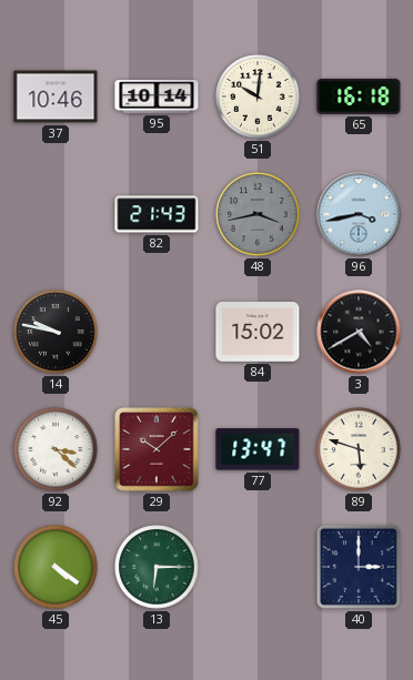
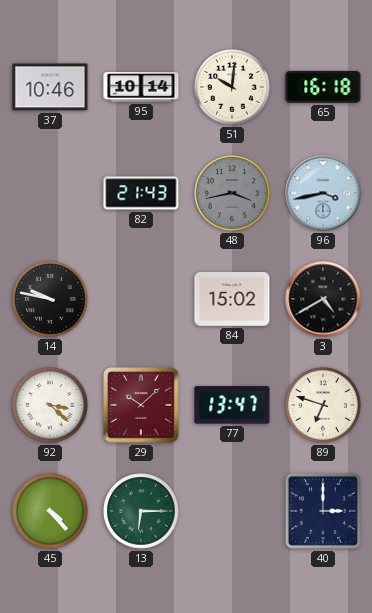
89: 5:48 -> 6:48 (323, 405)
45: 4:21 -> 4:23 (50, 511)
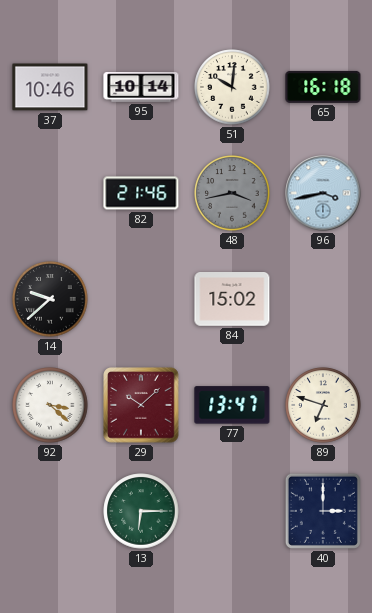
82: 21:43 -> 21:46 (141, 193)
14: 9:47 -> 9:38 (50, 299)
3: 4:40 -> none (323, 299)
45: 4:23 -> none (50, 511)
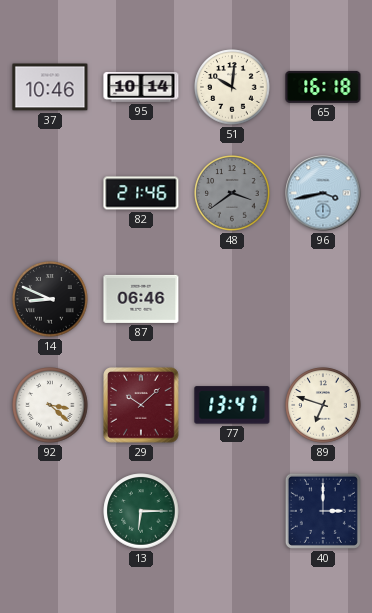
48: 3:43 -> 3:39 (232, 193)
14: 9:38 -> 8:49 (50, 299)
87: none -> 06:46 (141, 299)
84: 15:02 -> none (232, 300)
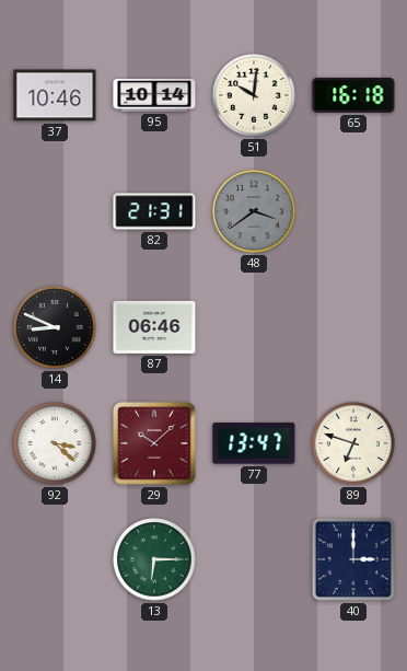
82: 21:46 -> 21:31 (154, 211)
96: 3:43 -> none (323, 193)
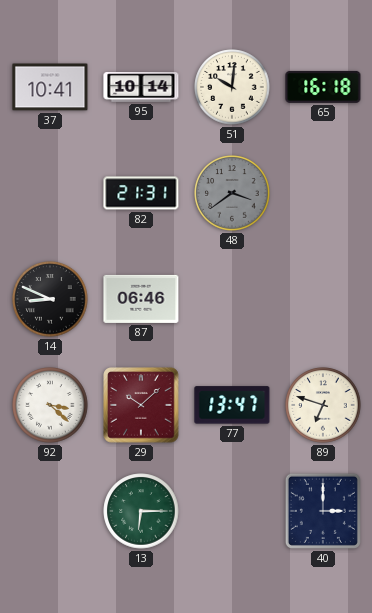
37: 10:46 -> 10:41 (50, 87)
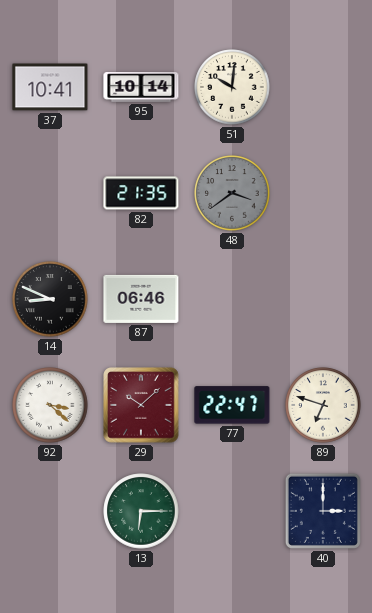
65: 16:18 -> none (323, 87)
82: 21:31 -> 21:35 (141, 193)
77: 13:47 -> 22:47 (232, 405)
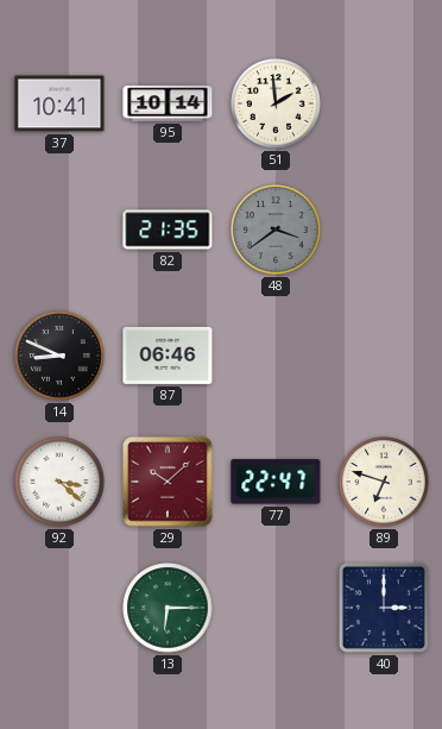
51: 10:01 -> 1:59 (276, 103)
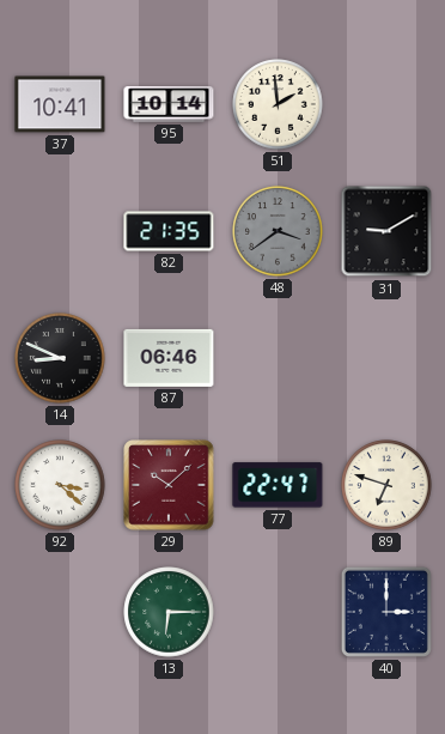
31: none -> 9:10 (386, 231)
